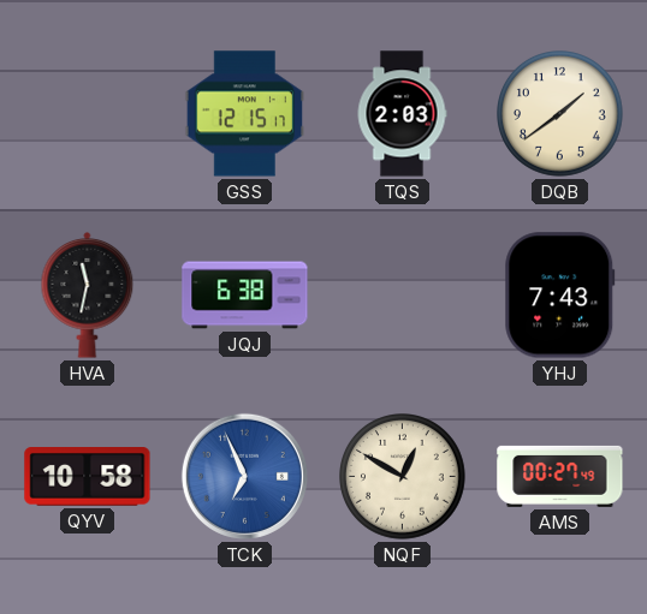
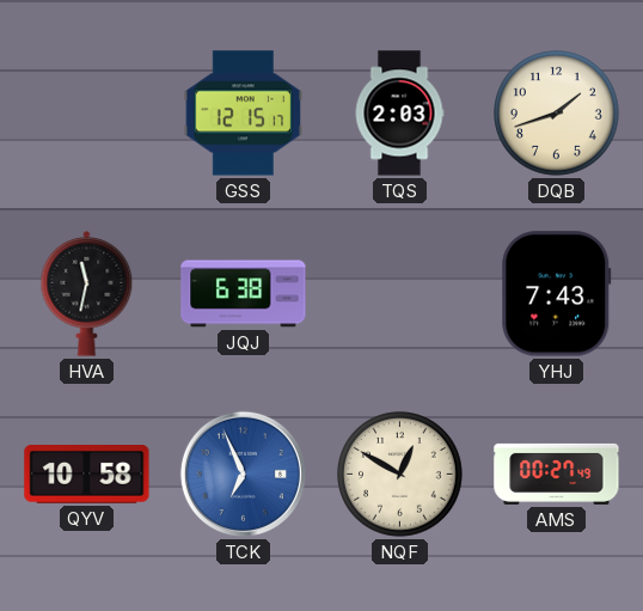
DQB: 1:39 -> 1:42 (557, 114)
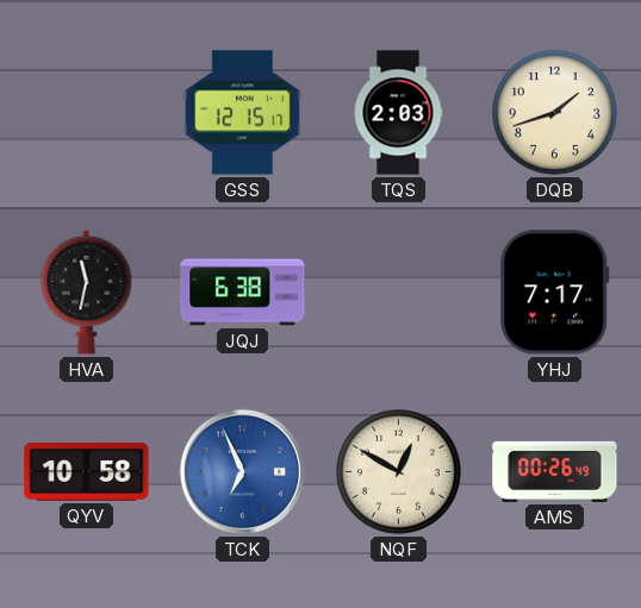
YHJ: 7:43 -> 7:17 (555, 293)
AMS: 00:27 -> 00:26 (555, 471)
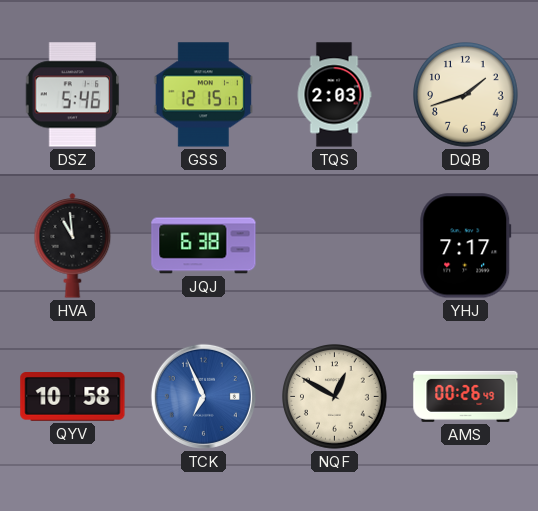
DSZ: none -> 5:46 (73, 95)
HVA: 11:32 -> 10:59 (73, 246)
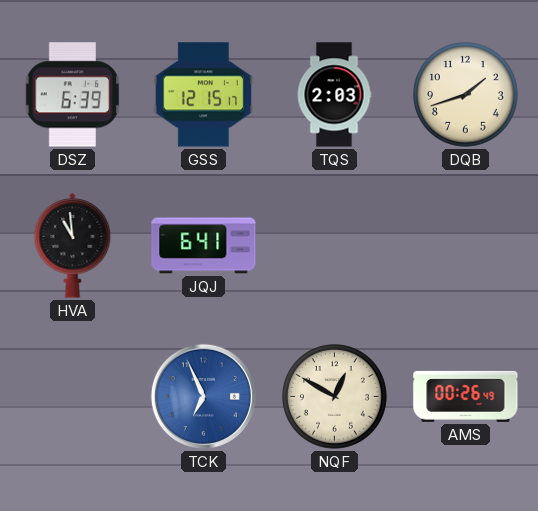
DSZ: 5:46 -> 6:39 (73, 95)
JQJ: 6:38 -> 6:41 (204, 246)
YHJ: 7:17 -> none (466, 246)
QYV: 10:58 -> none (73, 397)
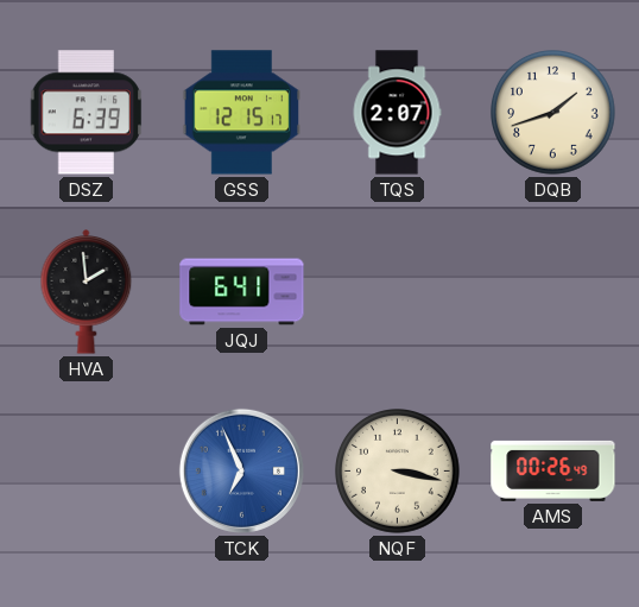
TQS: 2:03 -> 2:07 (397, 113)
HVA: 10:59 -> 1:59 (87, 292)
NQF: 12:50 -> 3:17 (398, 472)
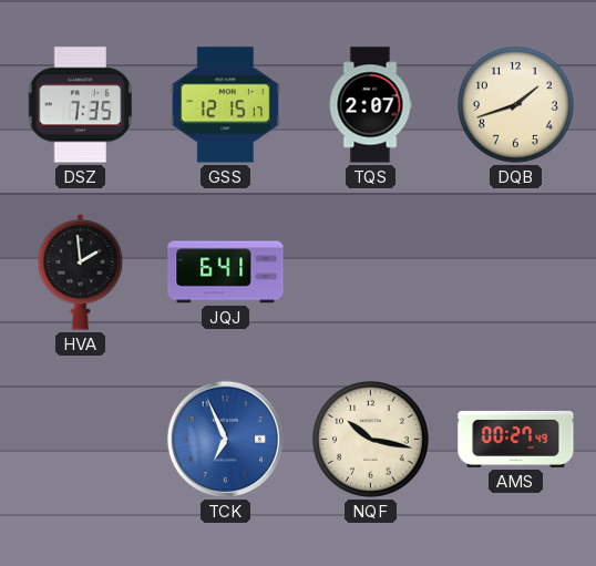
DSZ: 6:39 -> 7:35 (81, 105)
NQF: 3:17 -> 10:17 (371, 440)
AMS: 00:26 -> 00:27 (516, 439)
